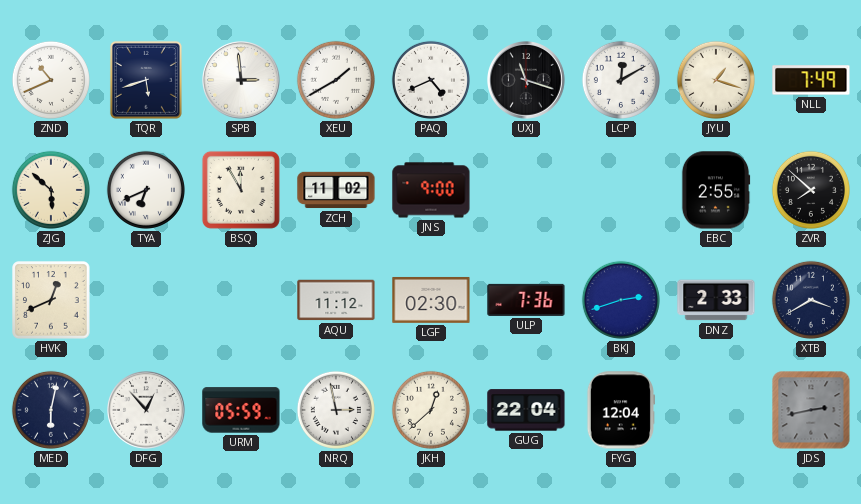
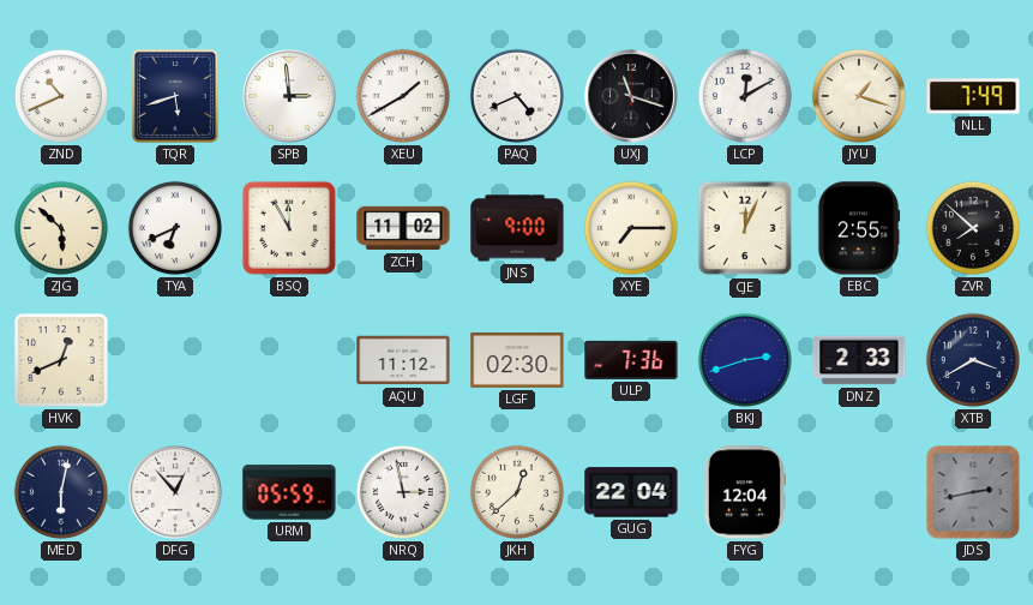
XYE: none -> 7:15 (631, 228)
CJE: none -> 12:04 (745, 228)
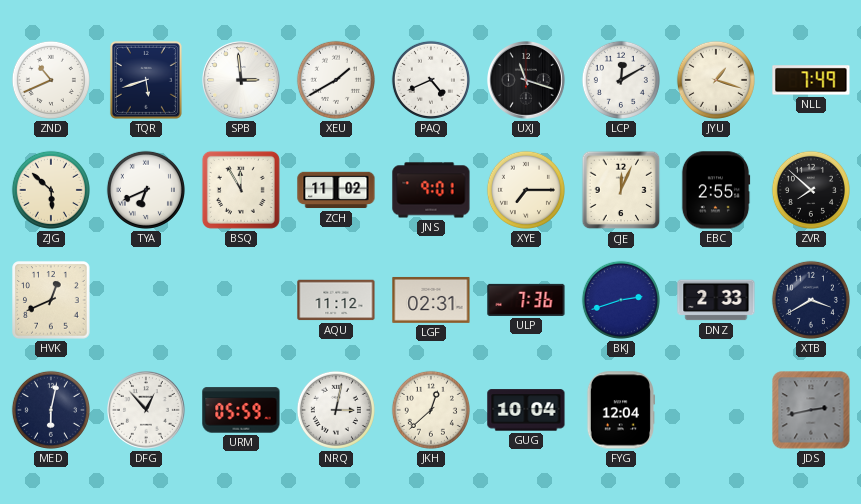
JNS: 9:00 -> 9:01 (431, 190)
LGF: 02:30 -> 02:31 (431, 300)
NRQ: 2:58 -> 3:02 (336, 410)
GUG: 22:04 -> 10:04 (526, 410)
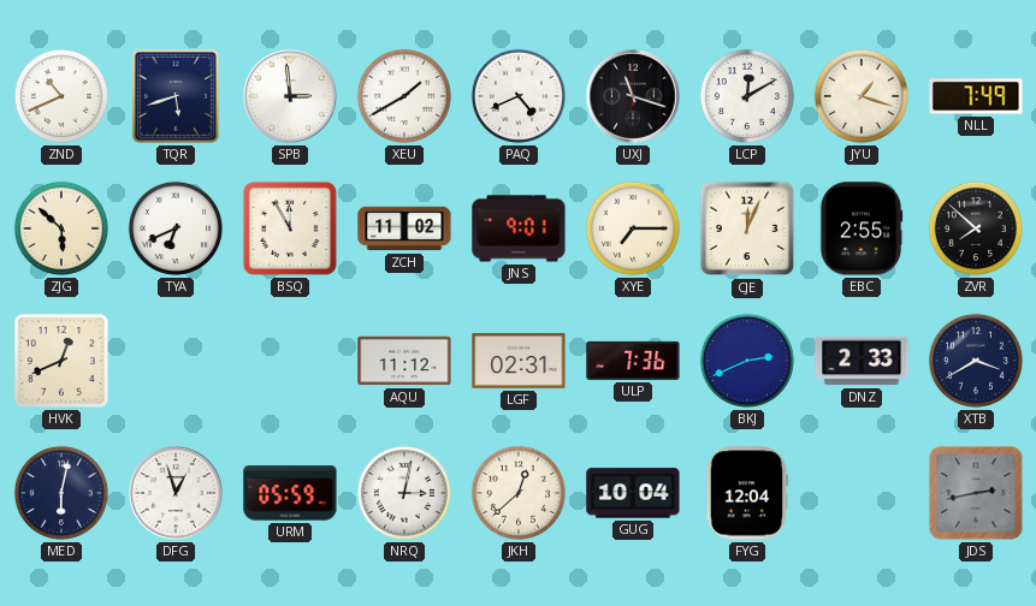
BKJ: 2:42 -> 2:41 (747, 361)
DFG: 12:53 -> 12:57 (177, 494)
